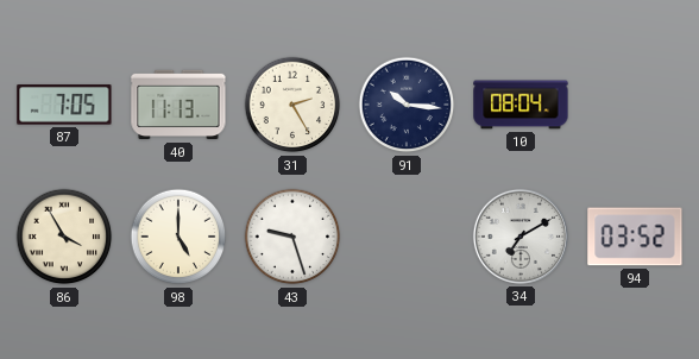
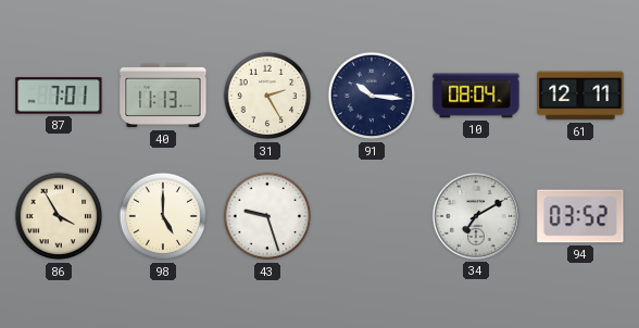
87: 7:05 -> 7:01 (59, 96)
61: none -> 12:11 (580, 96)
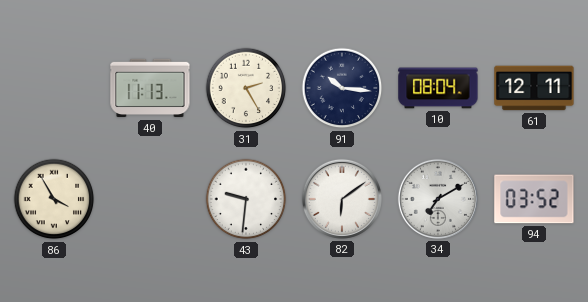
87: 7:01 -> none (59, 96)
98: 5:00 -> none (163, 216)
43: 9:27 -> 9:31 (246, 199)
82: none -> 6:09 (342, 199)
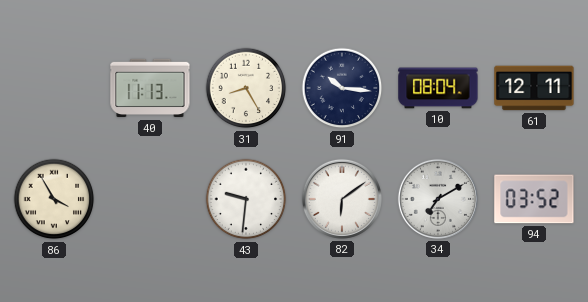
31: 2:25 -> 8:25 (246, 88)
